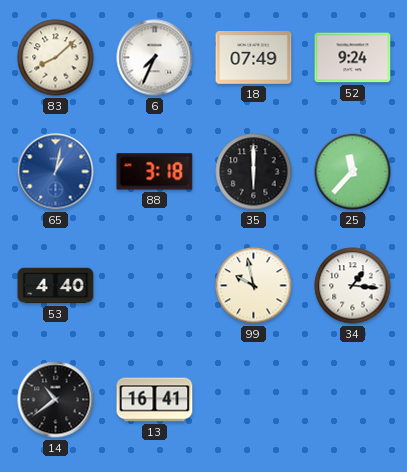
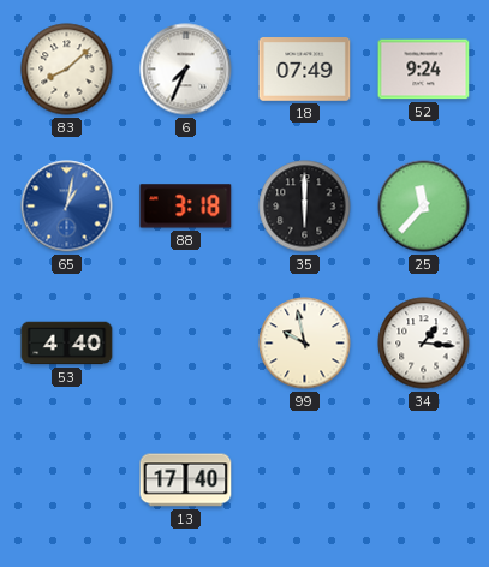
14: 10:39 -> none (56, 400)
13: 16:41 -> 17:40 (186, 481)
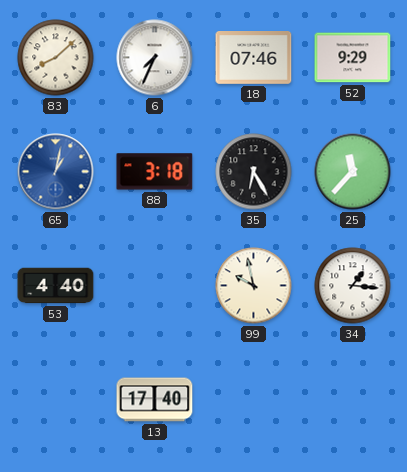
18: 07:49 -> 07:46 (254, 58)
52: 9:24 -> 9:29 (353, 58)
35: 6:00 -> 6:25 (254, 172)
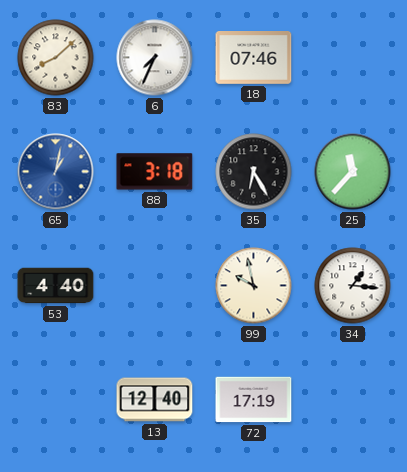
52: 9:29 -> none (353, 58)
13: 17:40 -> 12:40 (155, 400)
72: none -> 17:19 (254, 400)
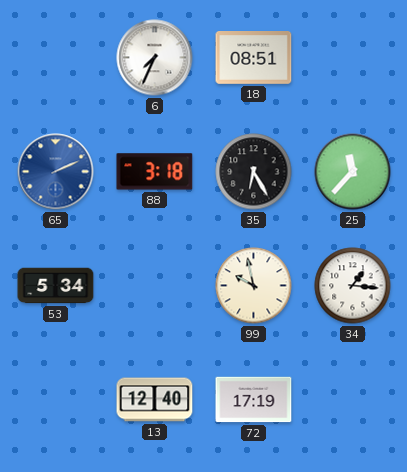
83: 8:08 -> none (56, 58)
18: 07:46 -> 08:51 (254, 58)
65: 1:02 -> 2:11 (56, 172)
53: 4:40 -> 5:34 (56, 286)
